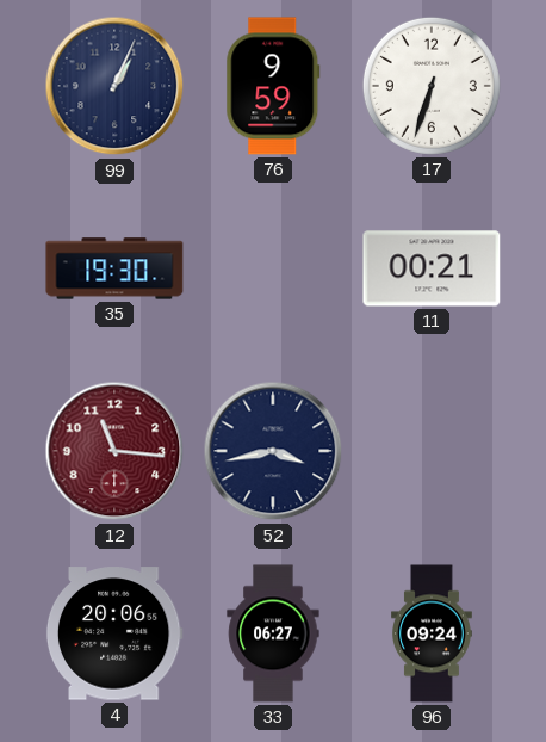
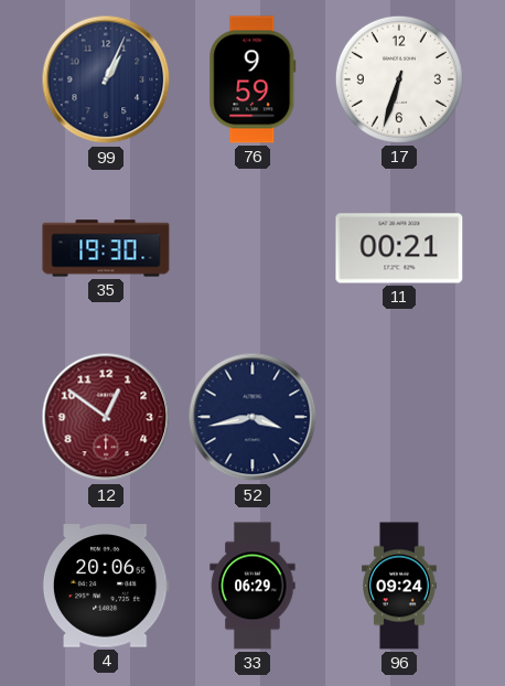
12: 11:16 -> 12:51 (106, 417)
33: 06:27 -> 06:29 (253, 586)
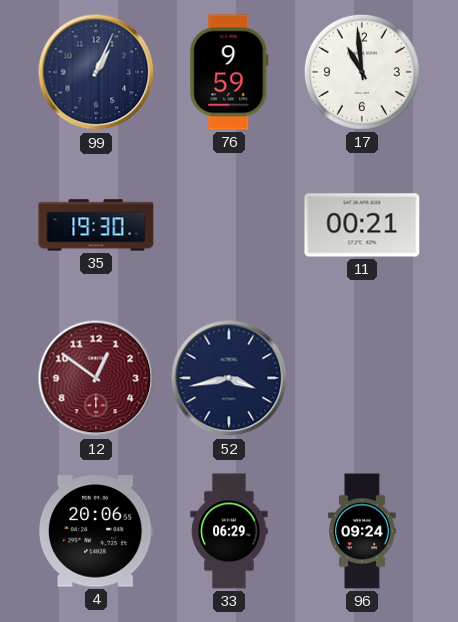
17: 6:33 -> 10:59 (362, 72)
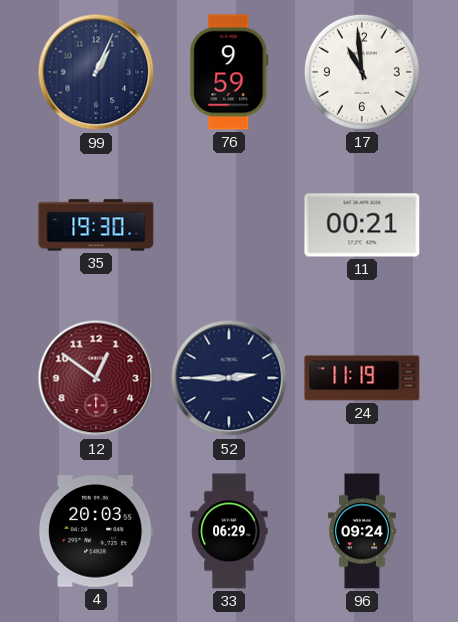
52: 3:43 -> 2:45 (229, 378)
24: none -> 11:19 (362, 378)
4: 20:06 -> 20:03 (96, 531)
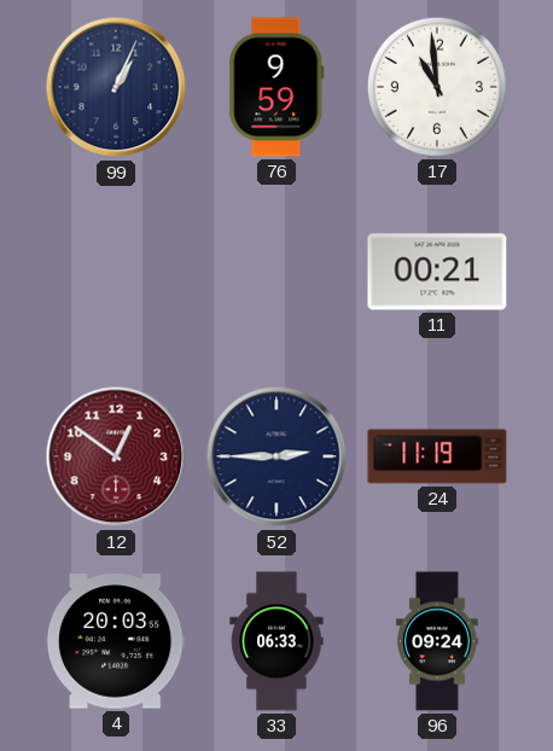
35: 19:30 -> none (96, 225)
33: 06:29 -> 06:33 (276, 641)
